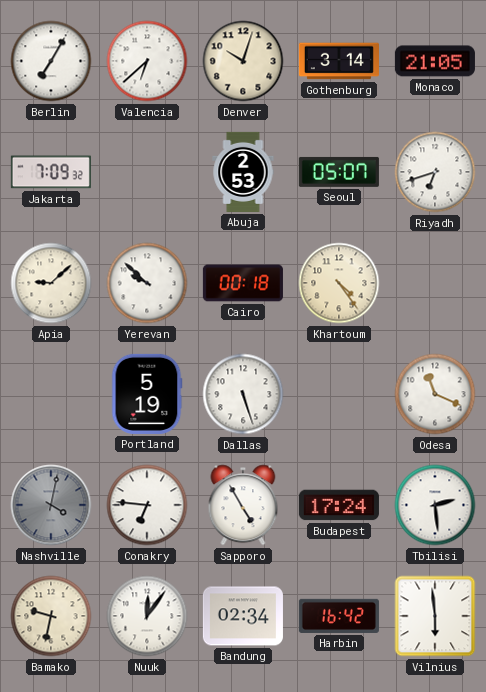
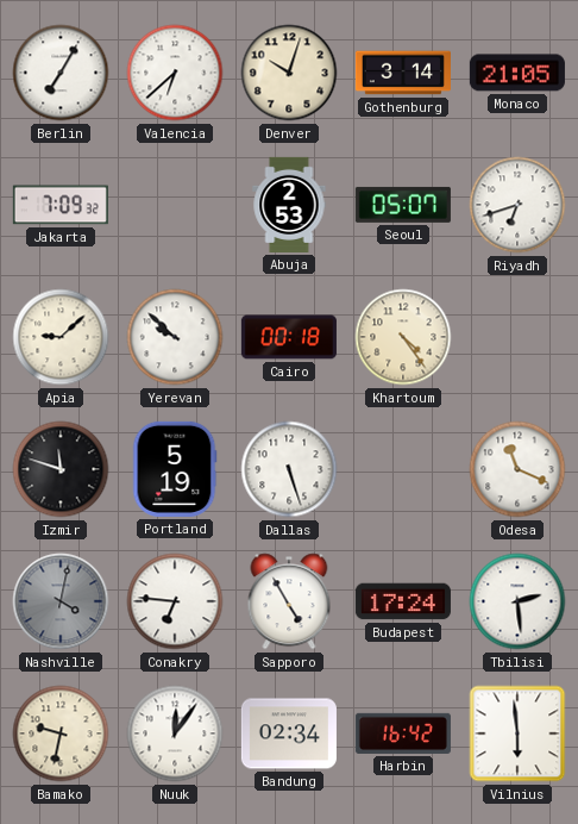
Izmir: none -> 11:48 (61, 469)
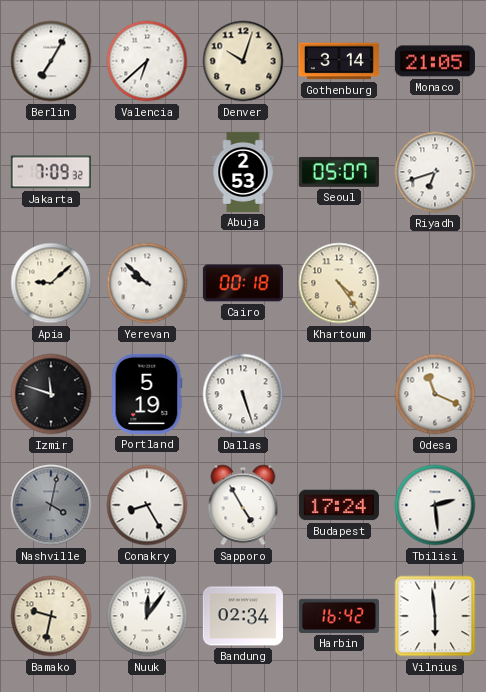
Conakry: 6:46 -> 8:25 (147, 505)
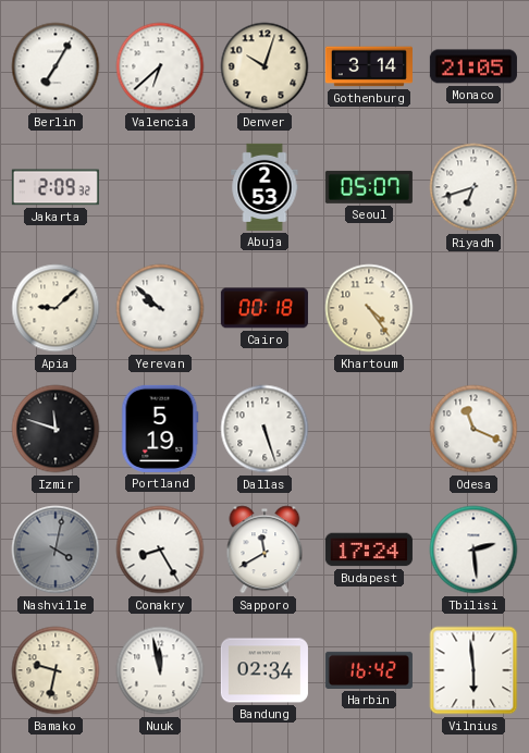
Jakarta: 7:09 -> 2:09 (56, 187)
Sapporo: 4:55 -> 11:40 (264, 550)
Nuuk: 12:06 -> 11:58 (160, 670)
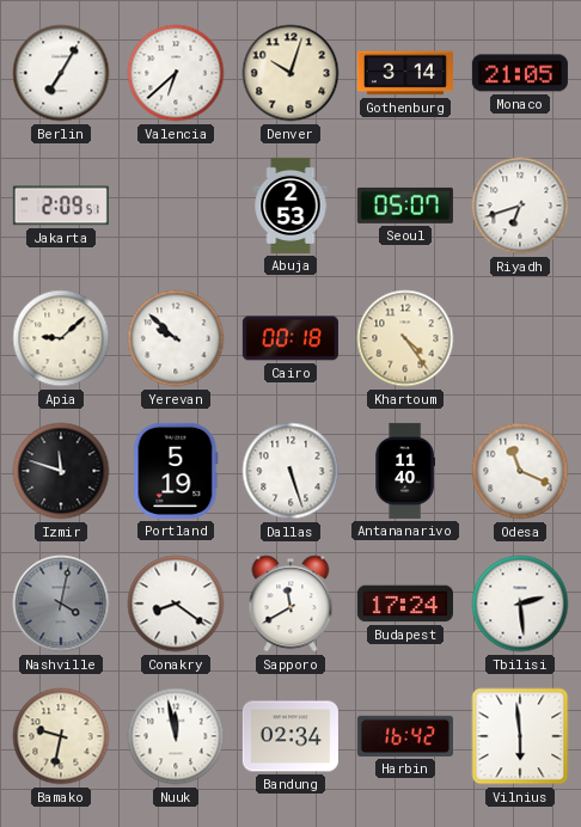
Jakarta: 2:09:32 -> 2:09:51 (61, 206)
Antananarivo: none -> 11:40 (404, 471)
Conakry: 8:25 -> 8:21 (176, 604)
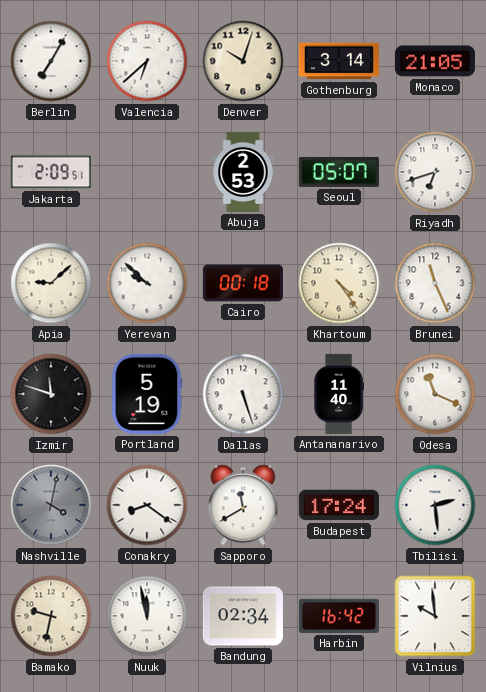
Brunei: none -> 11:26 (435, 283)
Vilnius: 5:59 -> 9:59 (435, 616)
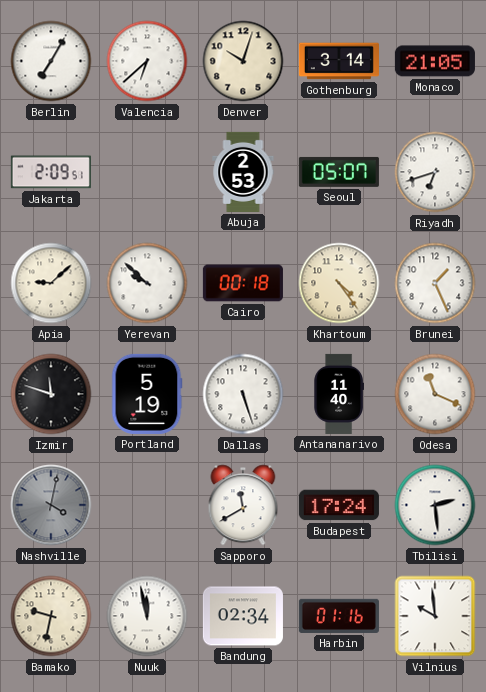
Brunei: 11:26 -> 1:26 (435, 283)
Conakry: 8:21 -> none (147, 505)
Harbin: 16:42 -> 01:16 (339, 616)
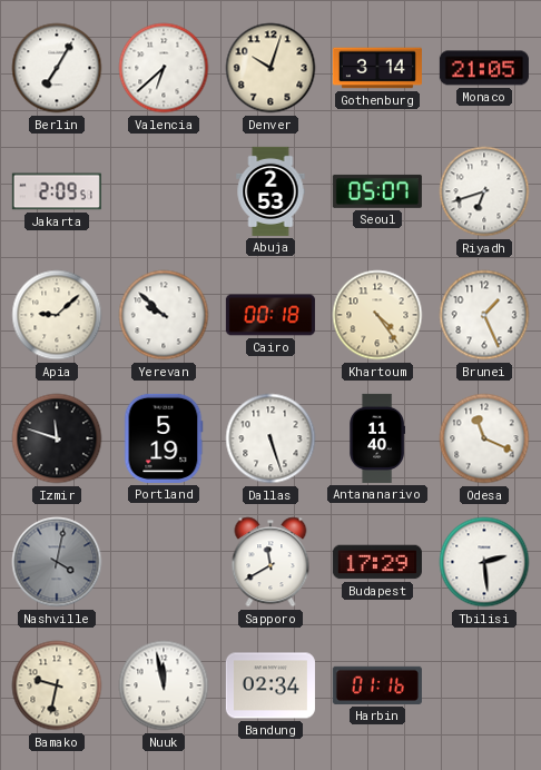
Budapest: 17:24 -> 17:29 (377, 562)
Vilnius: 9:59 -> none (435, 616)
